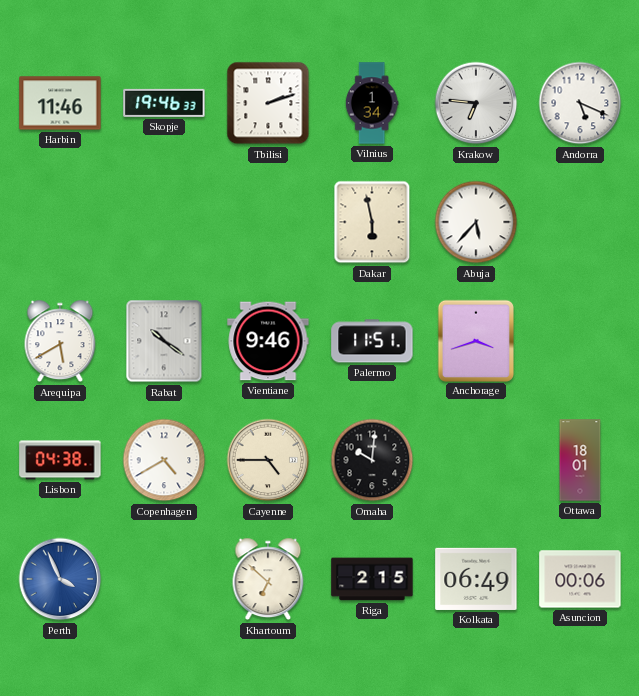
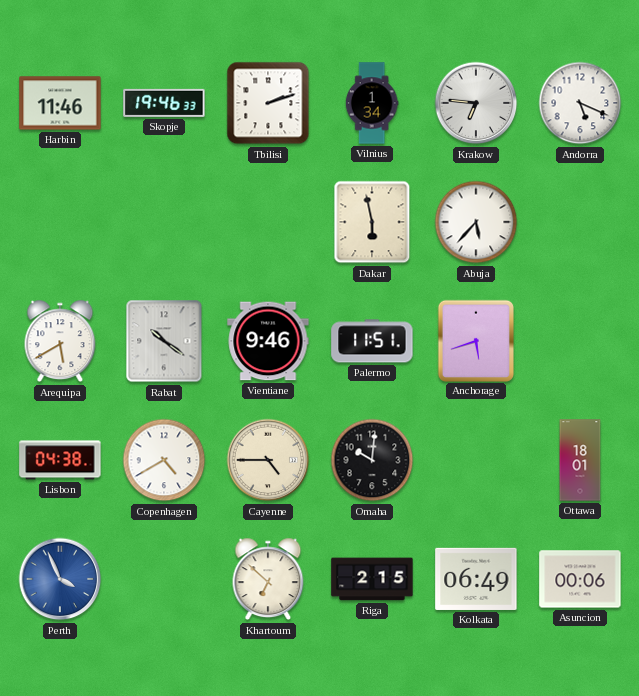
Anchorage: 3:42 -> 5:42 (475, 340)
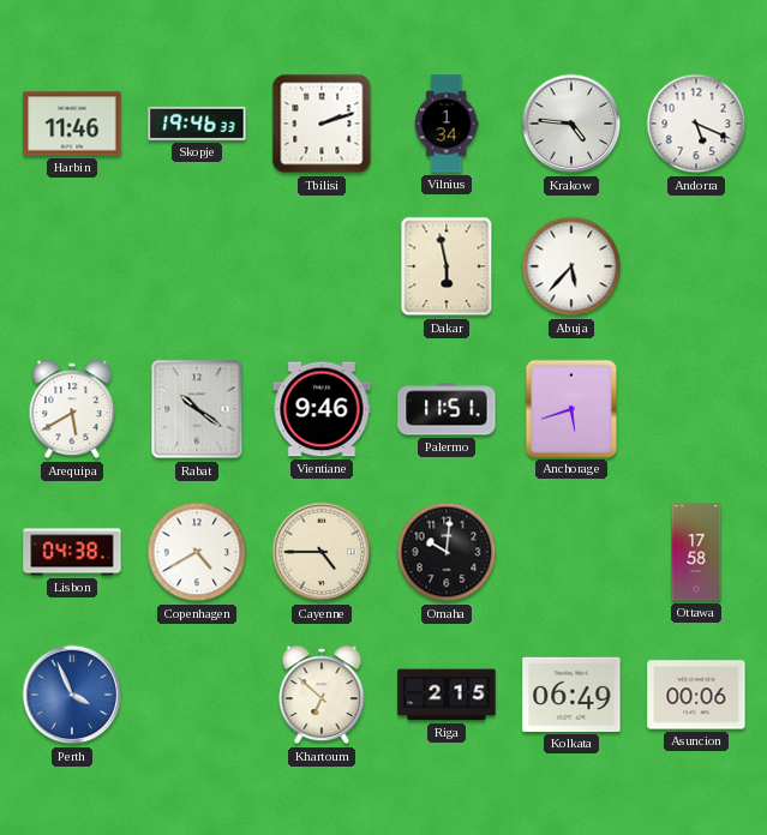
Krakow: 6:46 -> 4:46 (571, 124)
Ottawa: 18:01 -> 17:58 (696, 552)
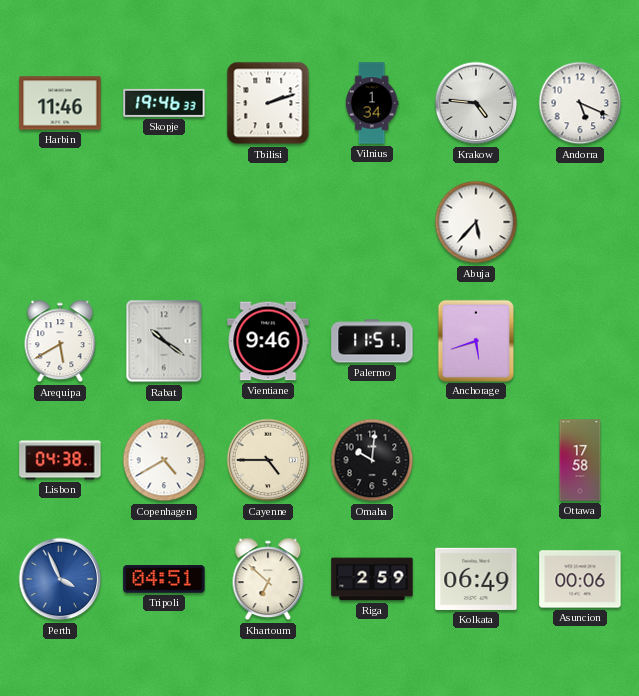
Dakar: 5:58 -> none (447, 266)
Tripoli: none -> 04:51 (164, 579)
Riga: 2:15 -> 2:59 (372, 579)
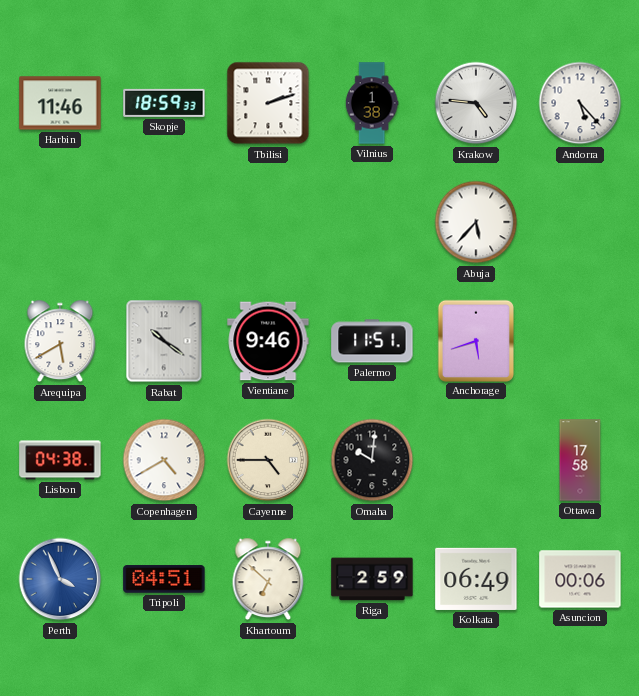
Skopje: 19:46 -> 18:59 (164, 103)
Vilnius: 1:34 -> 1:38 (372, 103)
Andorra: 5:19 -> 5:23 (580, 103)
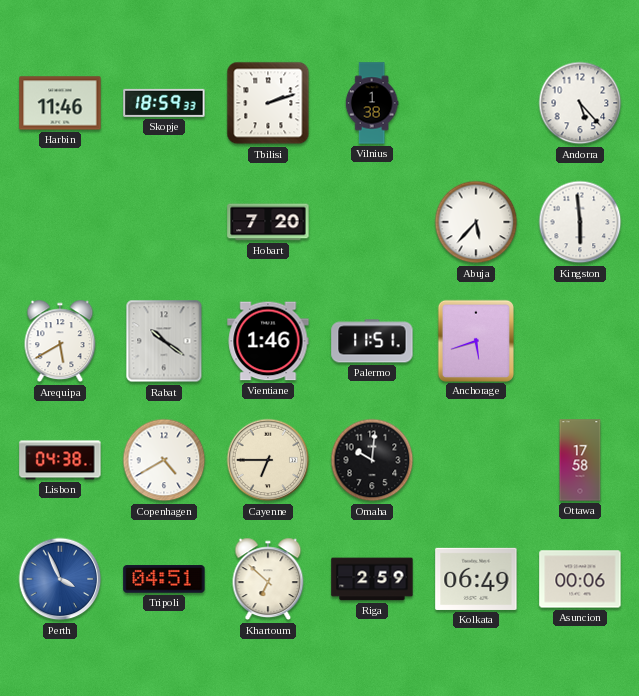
Krakow: 4:46 -> none (476, 103)
Hobart: none -> 7:20 (268, 222)
Kingston: none -> 5:59 (580, 222)
Vientiane: 9:46 -> 1:46 (268, 341)
Cayenne: 4:45 -> 6:45 (268, 460)
